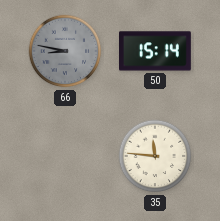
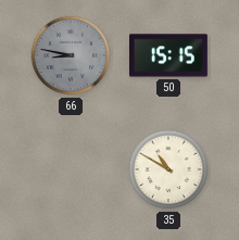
50: 15:14 -> 15:15 (169, 55)
35: 11:46 -> 10:50 (168, 169)
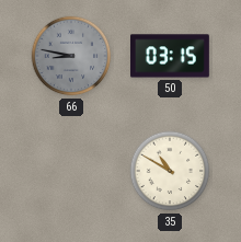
50: 15:15 -> 03:15 (171, 56)
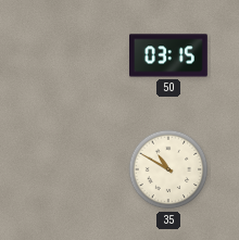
66: 8:47 -> none (71, 56)
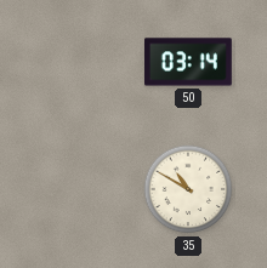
50: 03:15 -> 03:14 (189, 62)
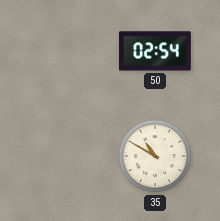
50: 03:14 -> 02:54 (156, 51)
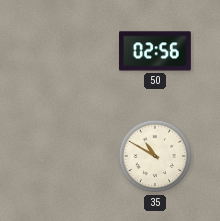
50: 02:54 -> 02:56 (156, 51)
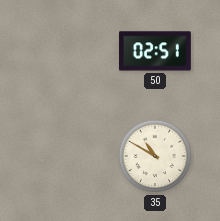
50: 02:56 -> 02:51 (156, 51)
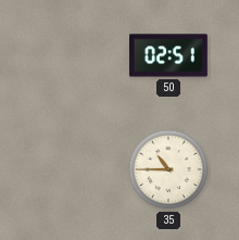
35: 10:50 -> 10:45 (168, 169)
